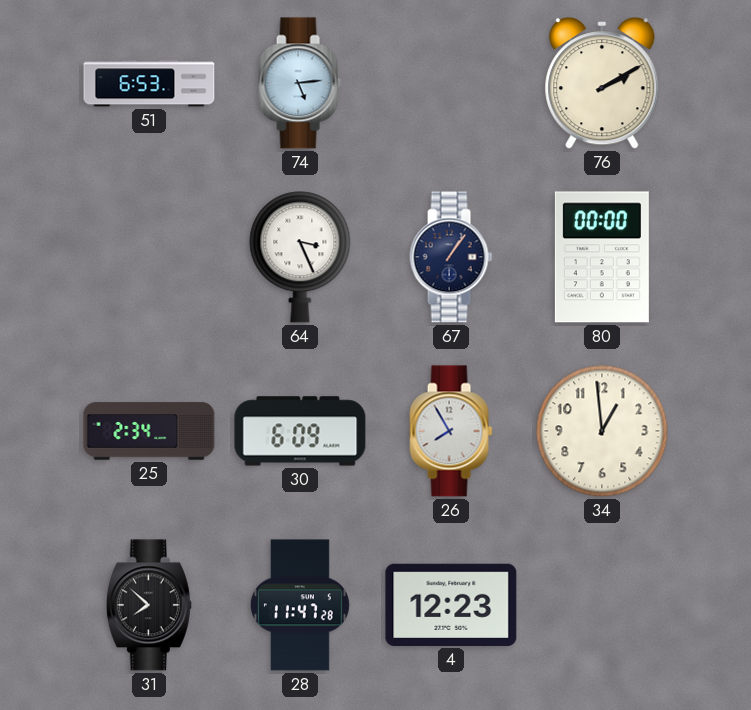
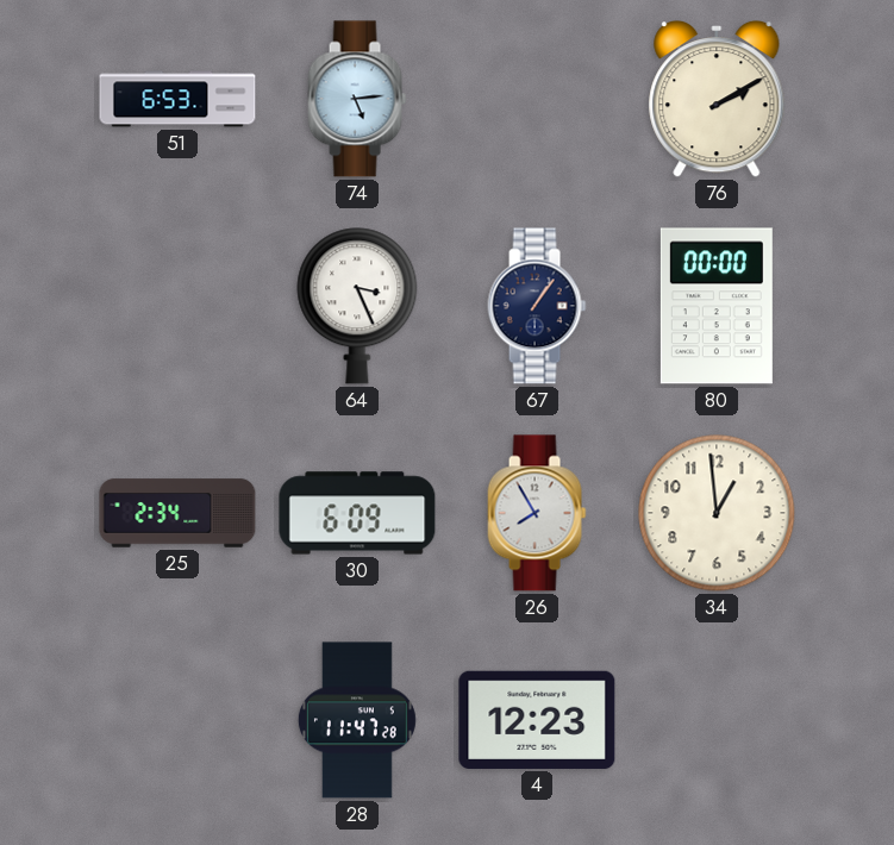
31: 7:52 -> none (149, 605)
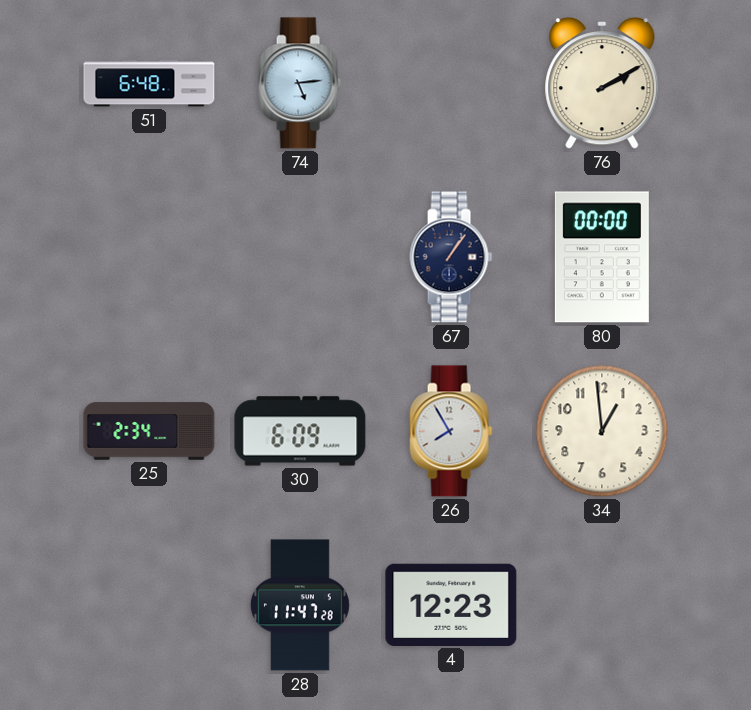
51: 6:53 -> 6:48 (149, 83)
64: 3:26 -> none (357, 306)
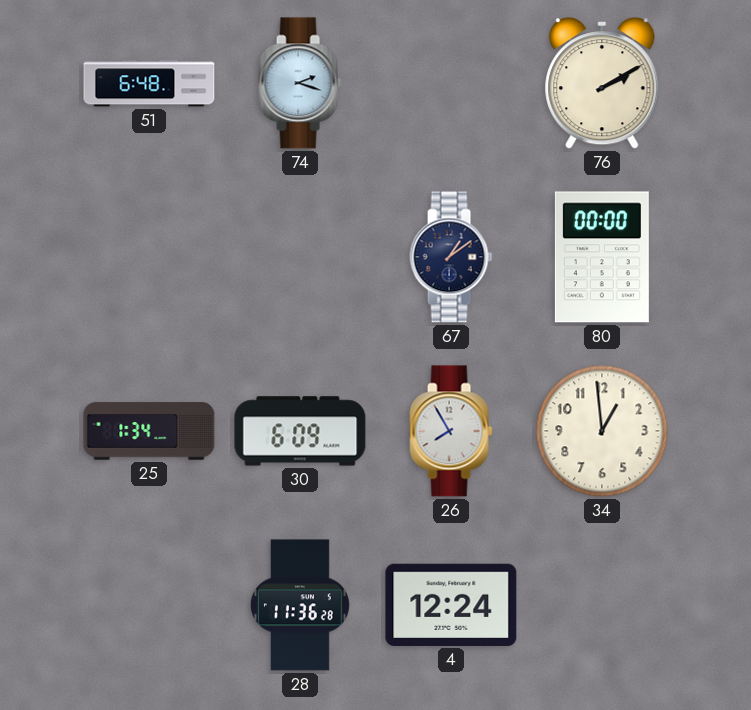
74: 5:14 -> 2:18 (300, 83)
67: 1:06 -> 1:09 (451, 257)
25: 2:34 -> 1:34 (149, 431)
28: 11:47 -> 11:36 (300, 605)
4: 12:23 -> 12:24 (451, 605)
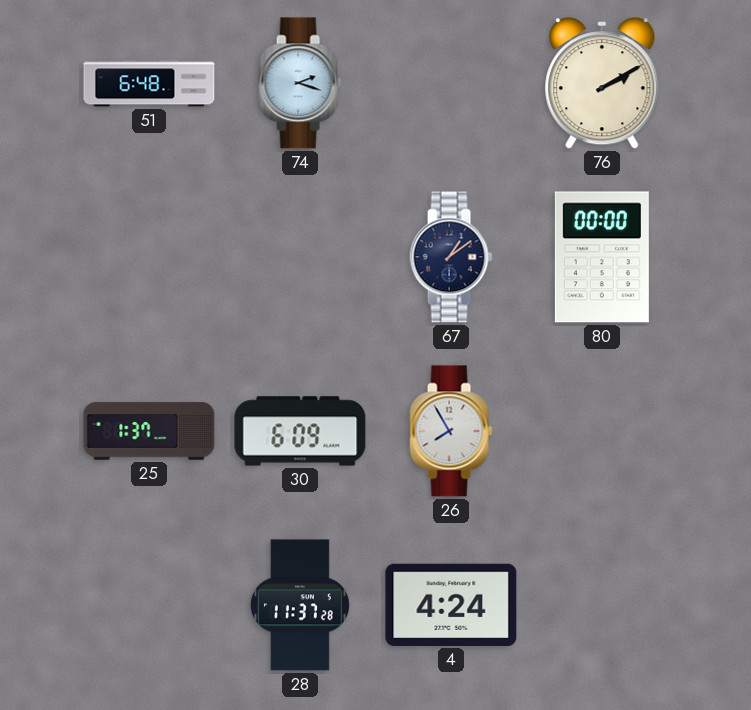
25: 1:34 -> 1:37 (149, 431)
34: 12:59 -> none (602, 431)
28: 11:36 -> 11:37 (300, 605)
4: 12:24 -> 4:24 (451, 605)
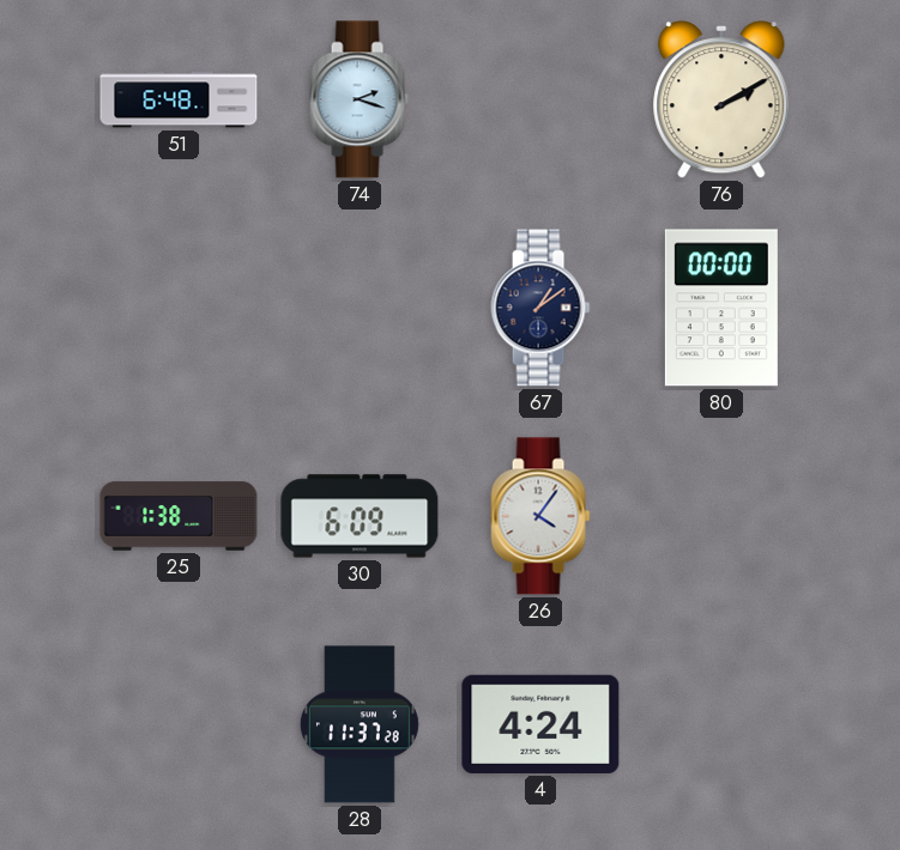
25: 1:37 -> 1:38 (179, 516)
26: 7:55 -> 4:06 (540, 516)
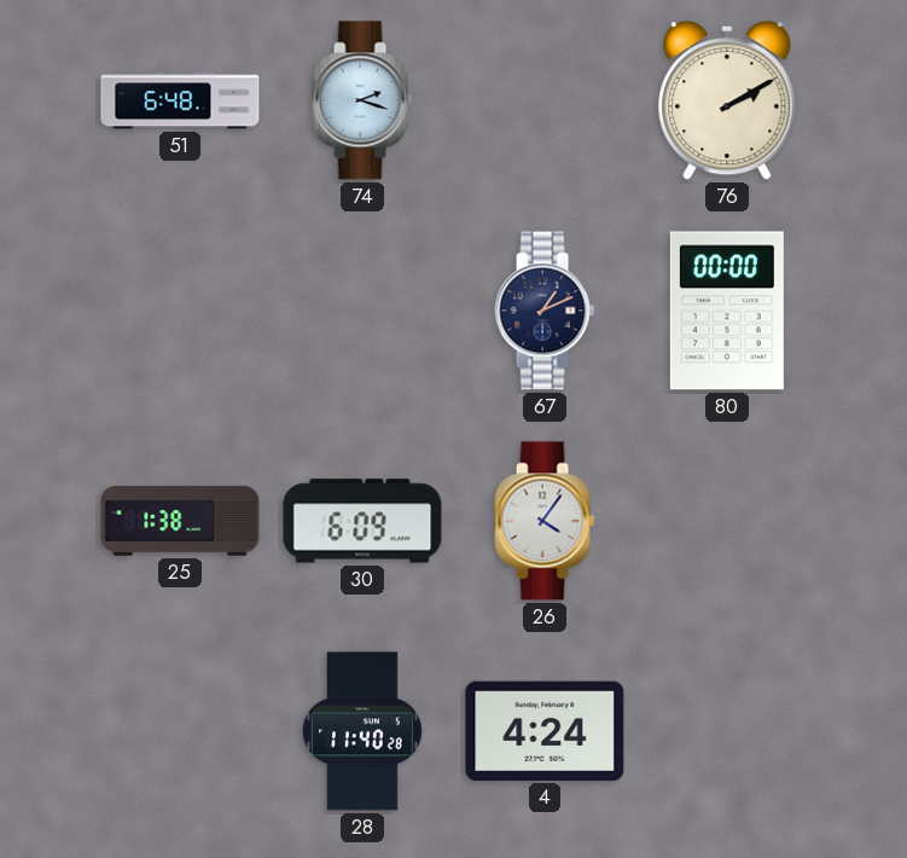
67: 1:09 -> 1:11 (545, 311)
28: 11:37 -> 11:40 (362, 731)
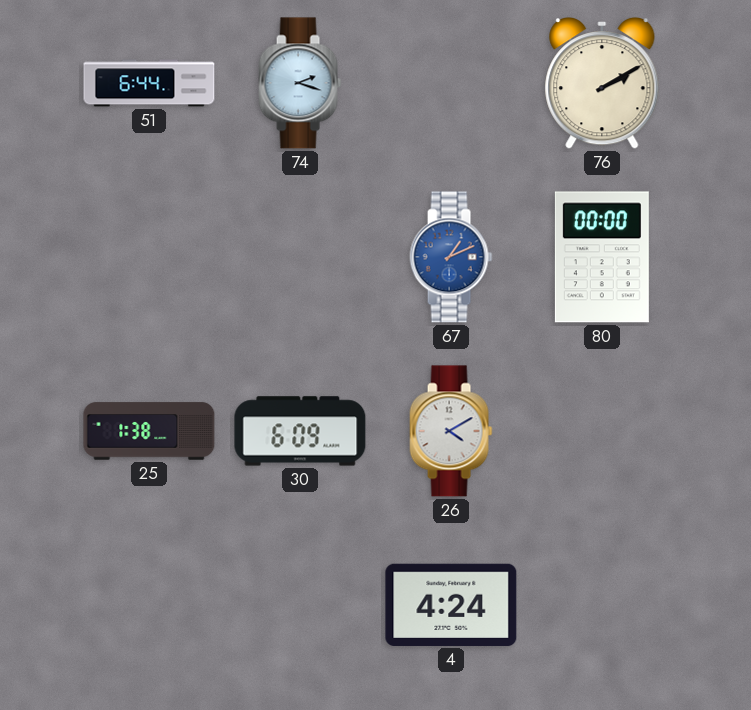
51: 6:48 -> 6:44 (149, 83)
67 dial: navy -> blue (451, 257)
26: 4:06 -> 4:10 (451, 431)
28: 11:40 -> none (362, 731)
